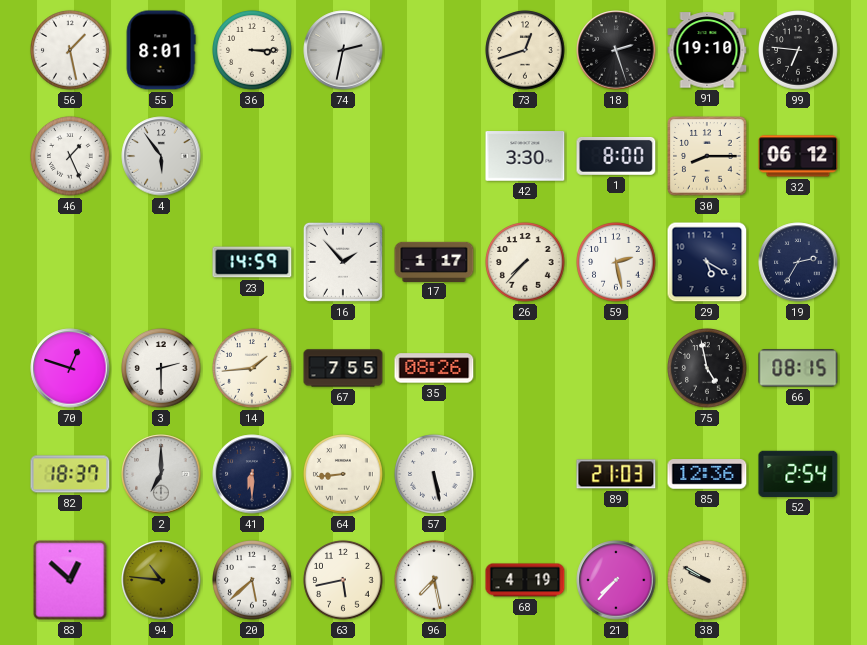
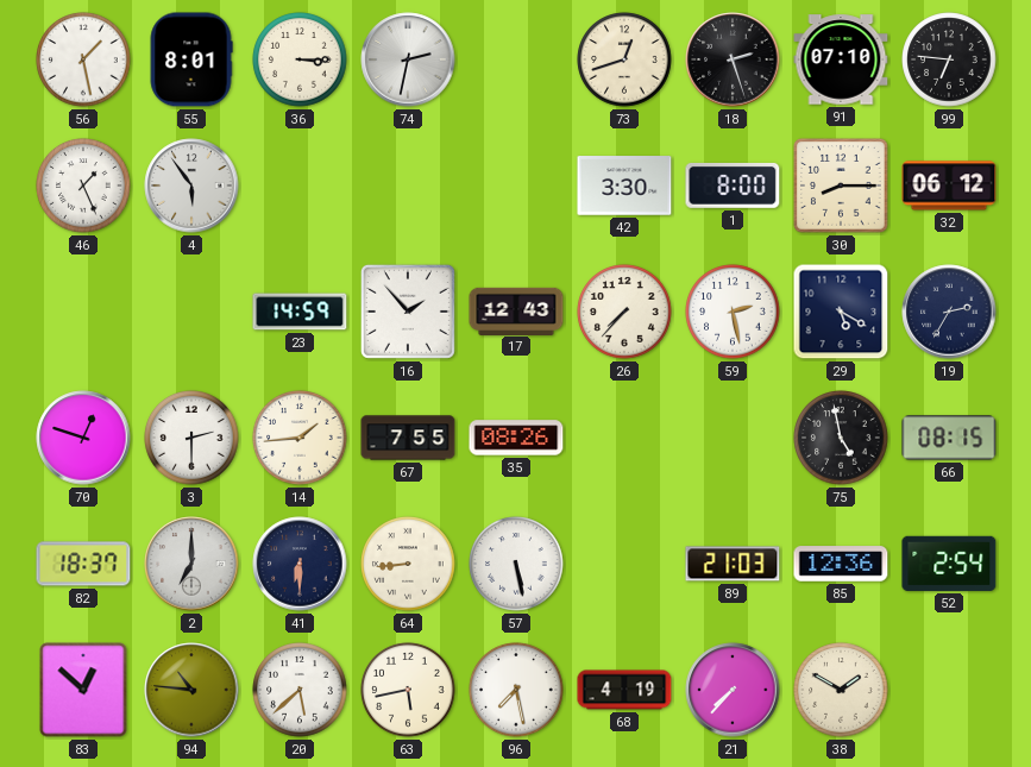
91: 19:10 -> 07:10 (841, 59)
17: 1:17 -> 12:43 (516, 310)
38: 9:50 -> 1:50 (841, 690)
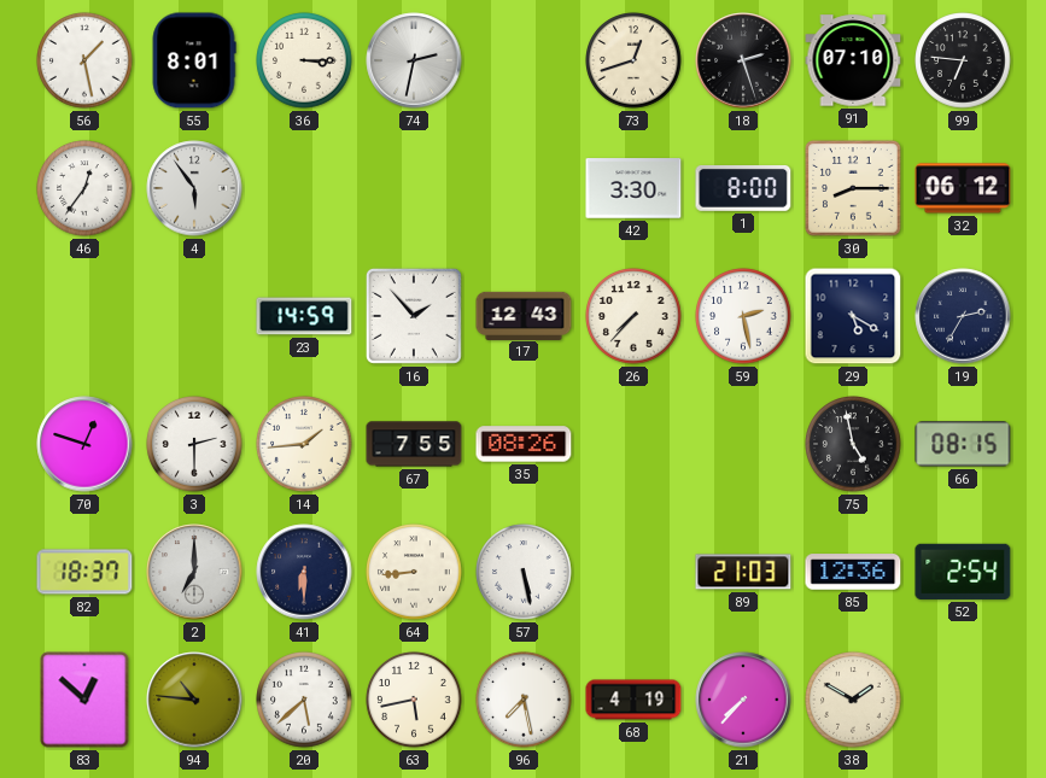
46: 1:26 -> 12:36 (84, 188)
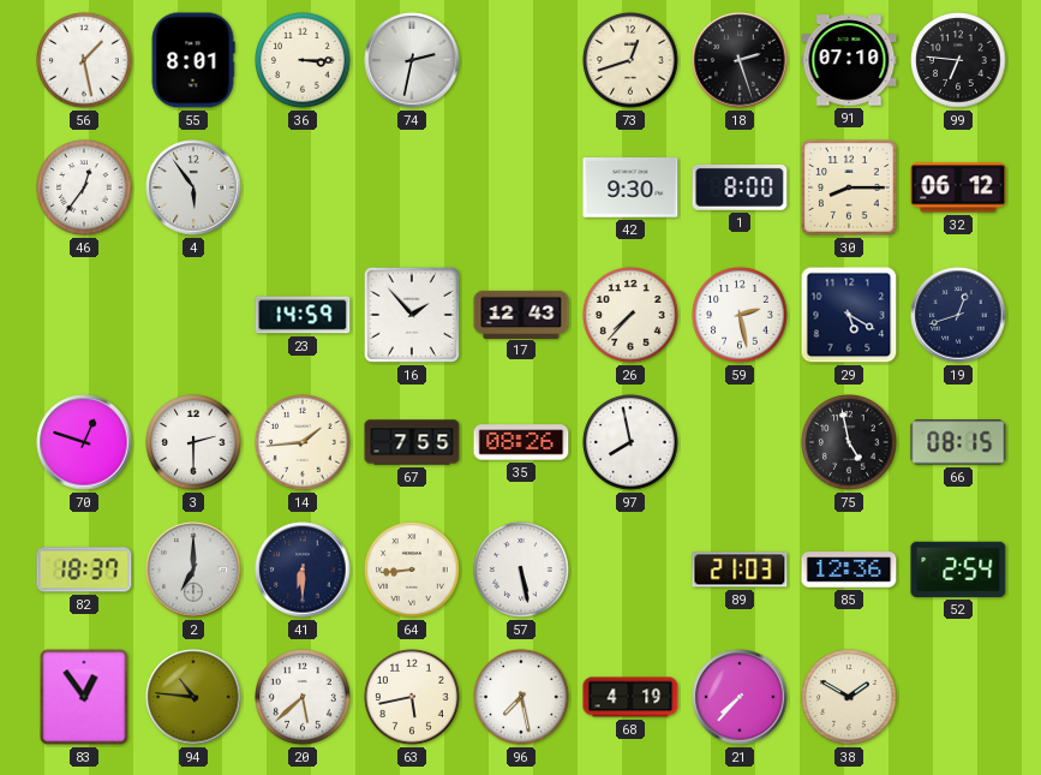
42: 3:30 -> 9:30 (630, 187)
19: 2:35 -> 12:42 (958, 315)
97: none -> 7:58 (630, 442)
83: 12:52 -> 12:54 (84, 697)
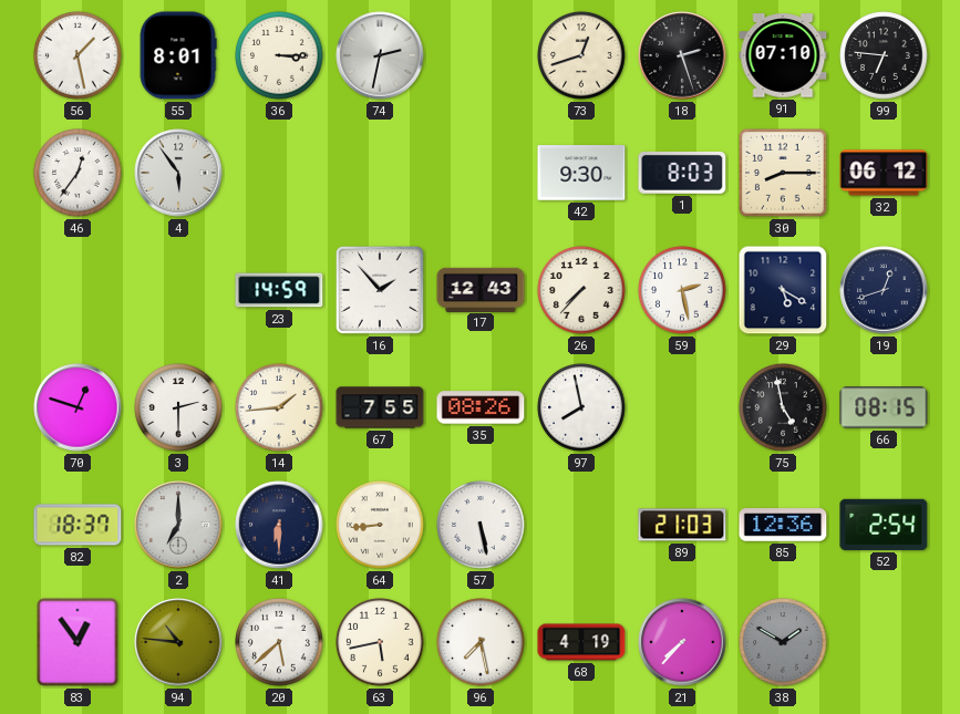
1: 8:00 -> 8:03 (682, 173)
38 dial: cream -> grey (783, 642)
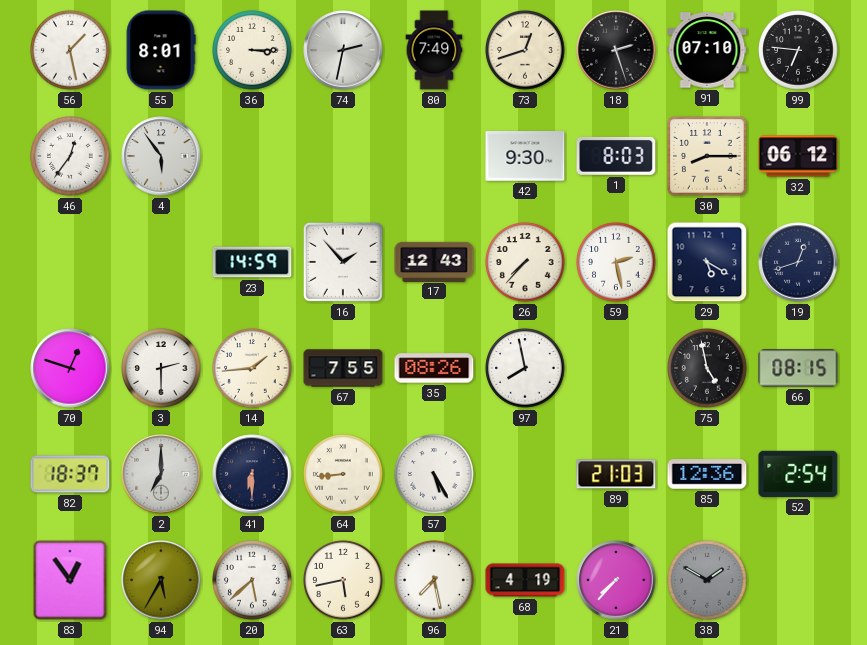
80: none -> 7:49 (434, 50)
57: 5:28 -> 5:25 (434, 474)
94: 10:46 -> 5:35 (161, 580)
